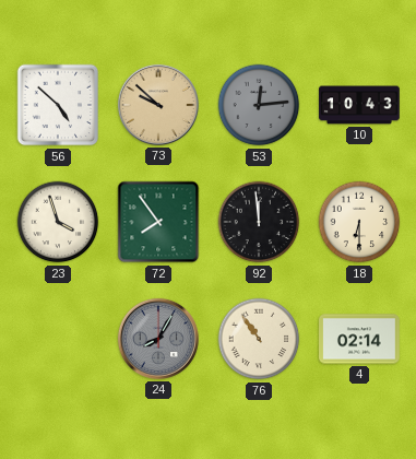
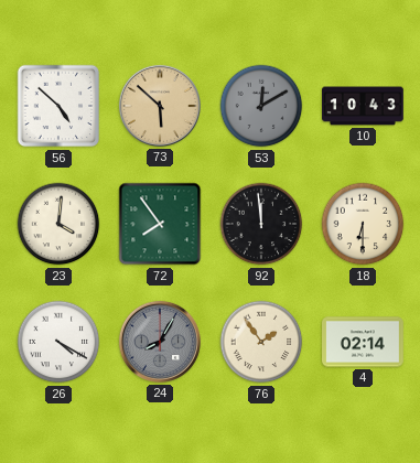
73: 9:52 -> 5:52 (160, 106)
53: 12:14 -> 12:10 (261, 106)
23: 3:57 -> 4:01 (58, 224)
26: none -> 4:20 (58, 342)
76: 10:54 -> 1:54 (261, 342)
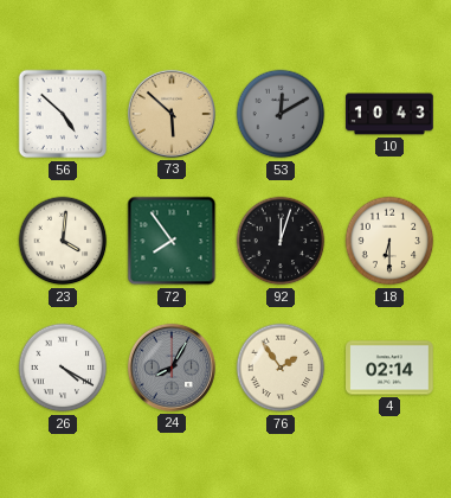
92: 11:59 -> 12:03 (281, 241)
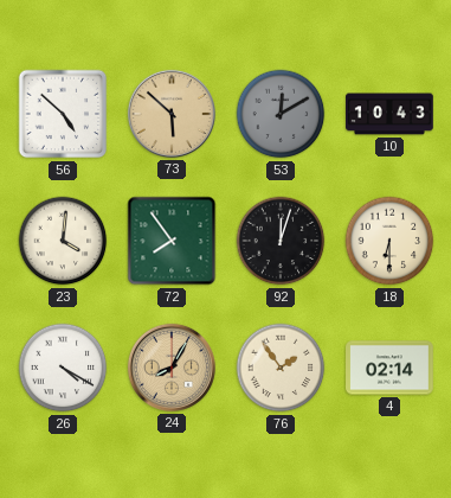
24 dial: grey -> champagne (172, 368)
